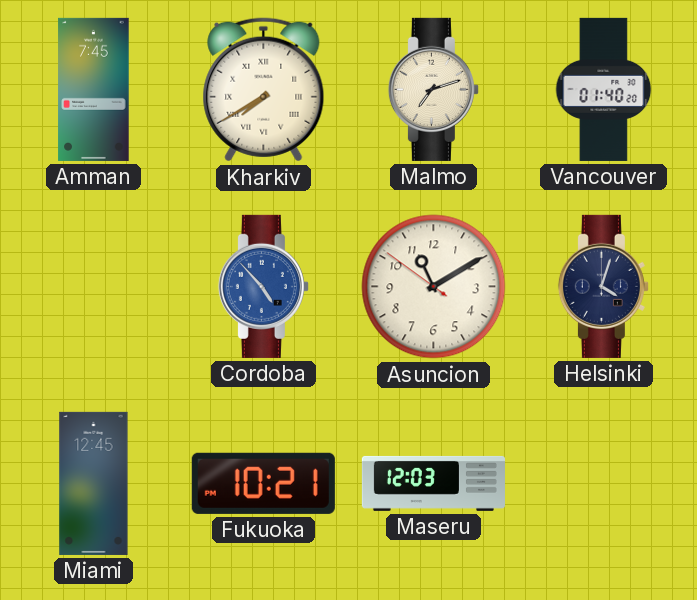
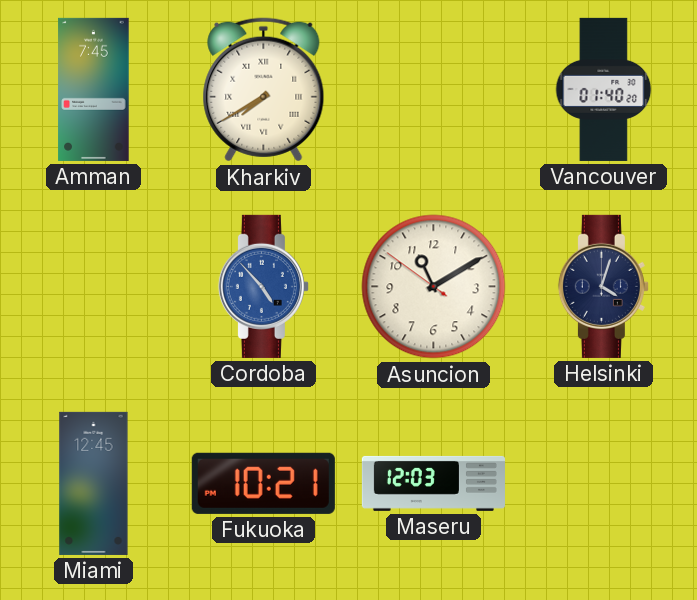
Malmo: 7:12 -> none (433, 89)
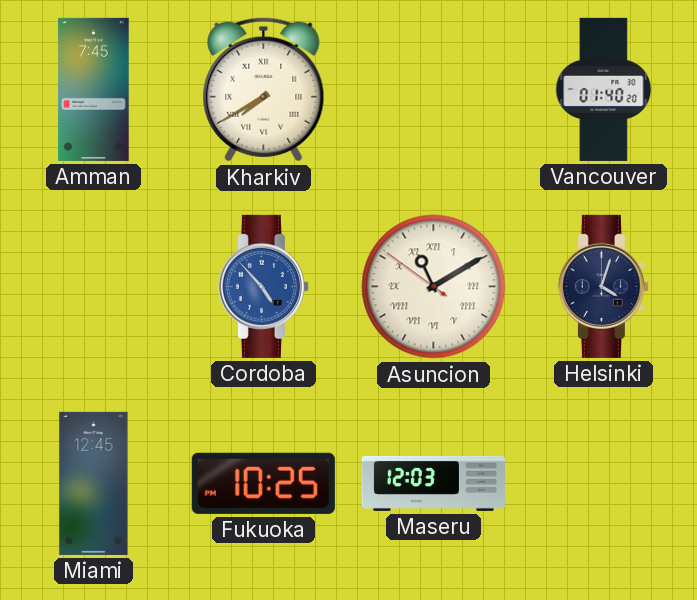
Asuncion numerals: Arabic -> Roman (434, 287)
Fukuoka: 10:21 -> 10:25 (263, 483)
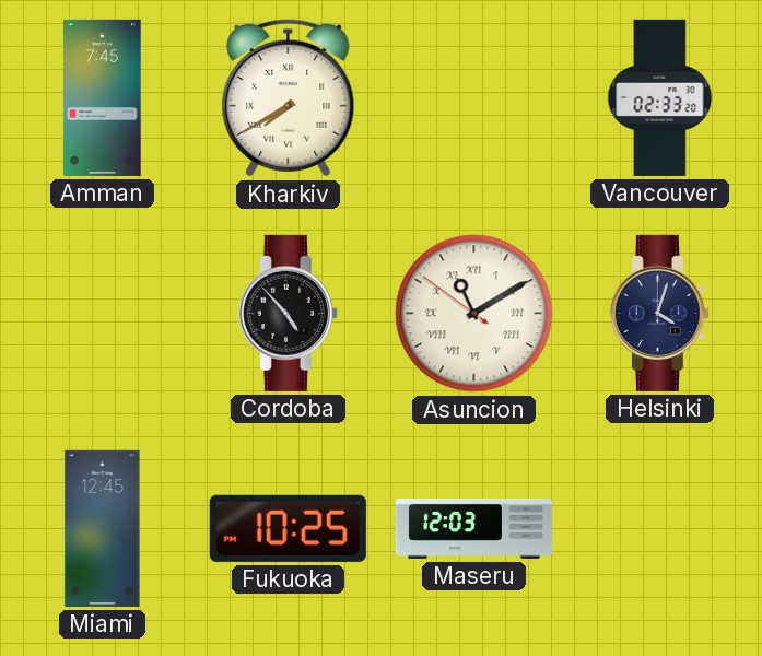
Vancouver: 01:40 -> 02:33 (660, 97)
Cordoba dial: blue -> black (288, 313)
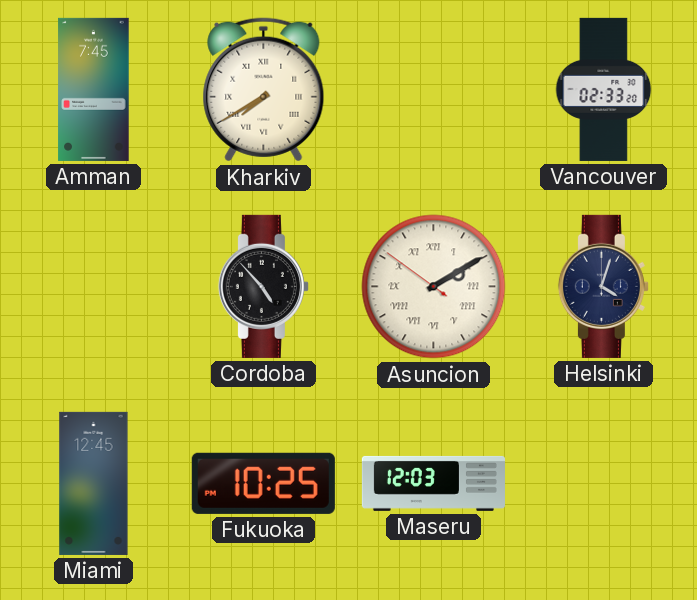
Asuncion: 11:09 -> 2:09 (434, 287)
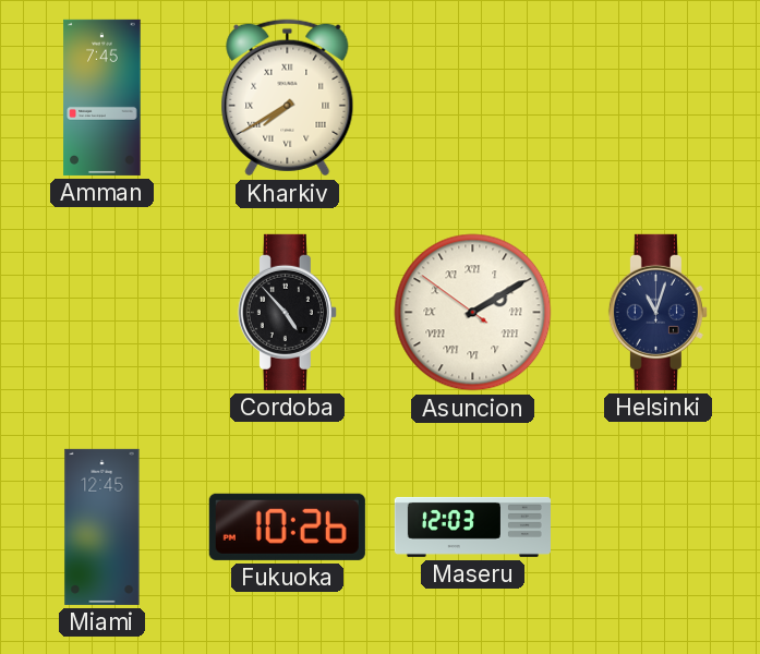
Vancouver: 02:33 -> none (604, 89)
Helsinki: 4:03 -> 11:03 (658, 312)
Fukuoka: 10:25 -> 10:26 (287, 526)
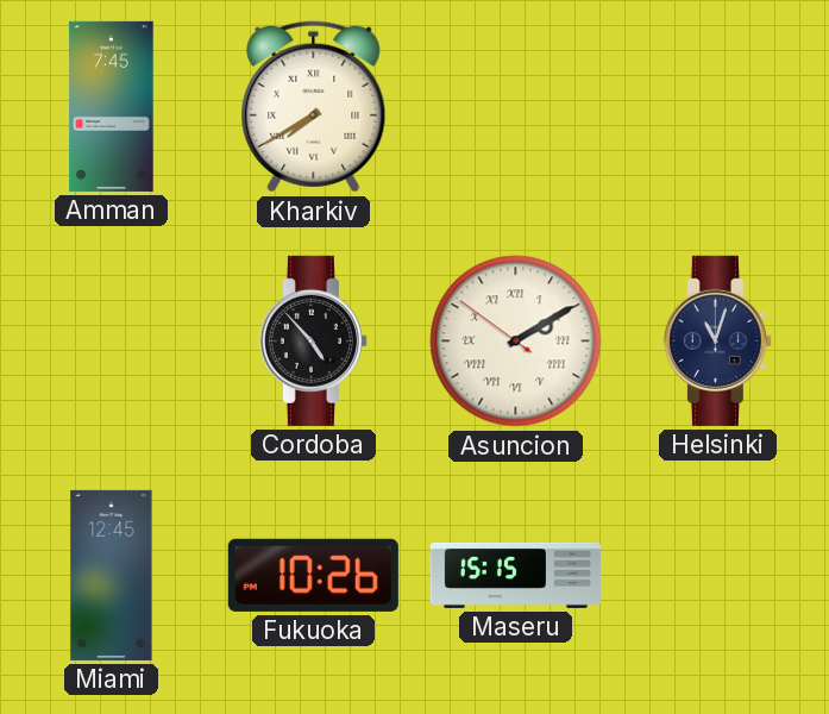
Maseru: 12:03 -> 15:15 (515, 575)
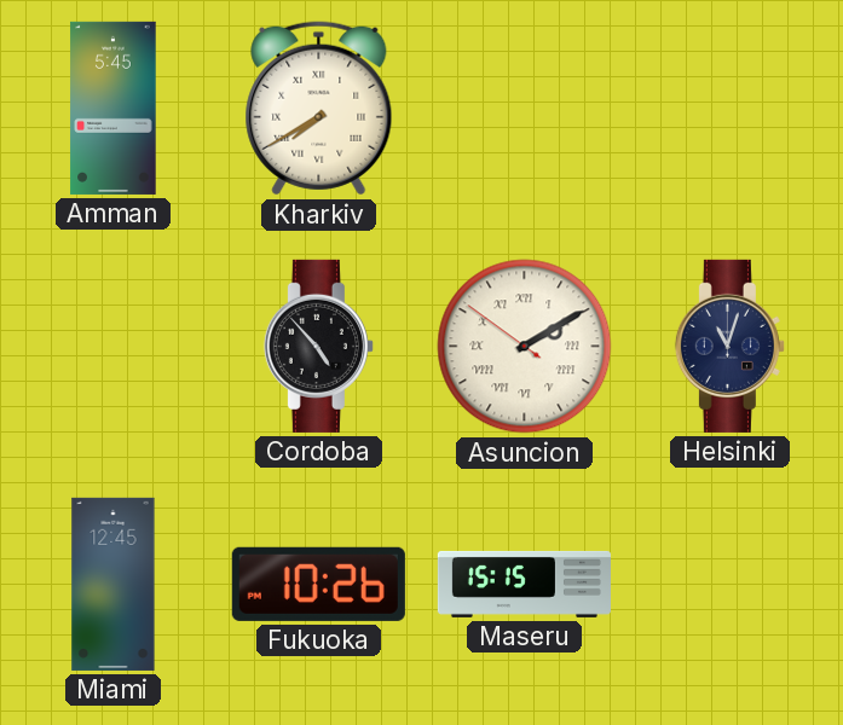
Amman: 7:45 -> 5:45 (114, 108)
